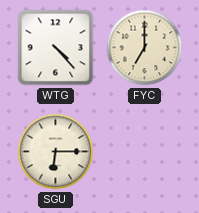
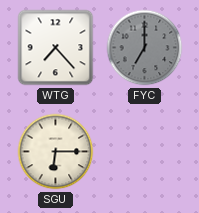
WTG: 4:23 -> 7:23 (56, 48)
FYC dial: cream -> grey (145, 48)
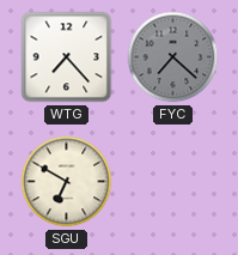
FYC: 7:00 -> 7:22 (173, 57)
SGU: 6:15 -> 6:50 (67, 182)
